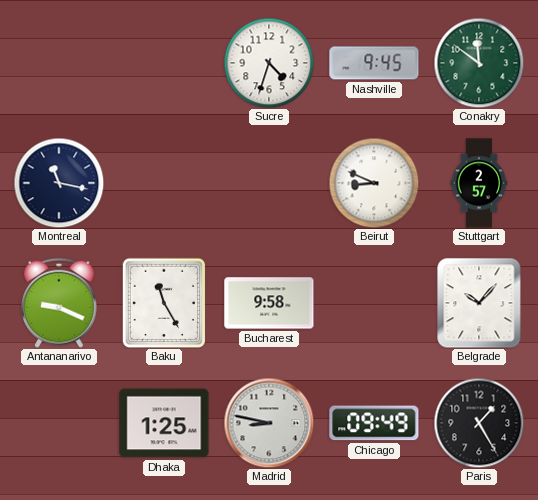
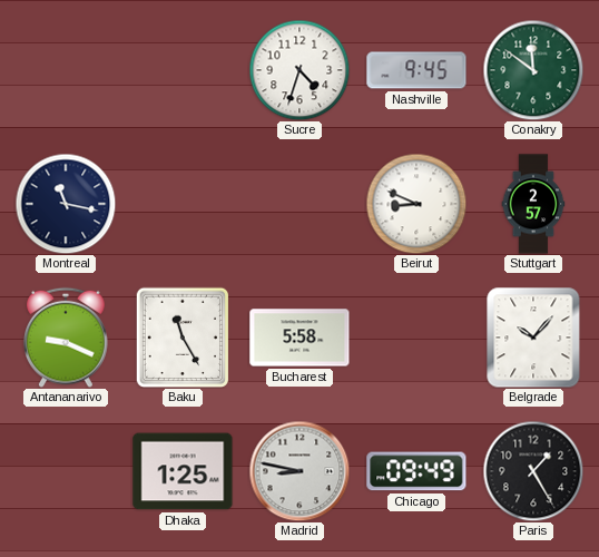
Bucharest: 9:58 -> 5:58 (299, 338)
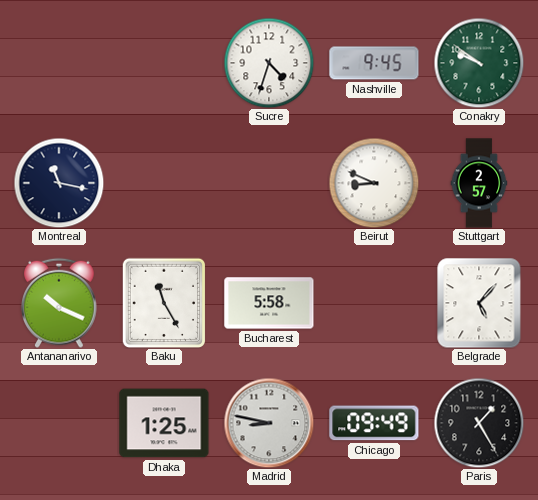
Conakry: 11:51 -> 9:51 (479, 63)
Antananarivo: 9:19 -> 10:19 (59, 303)
Belgrade: 10:07 -> 5:07 (479, 303)
